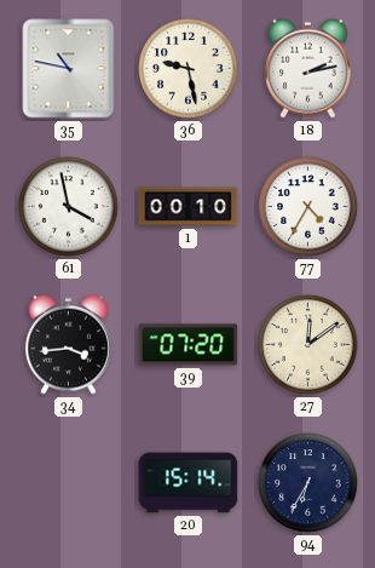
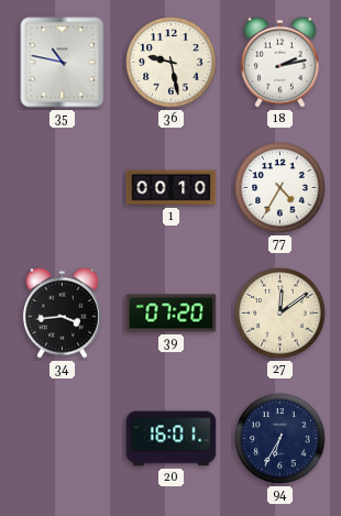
61: 3:58 -> none (69, 207)
20: 15:14 -> 16:01 (172, 439)
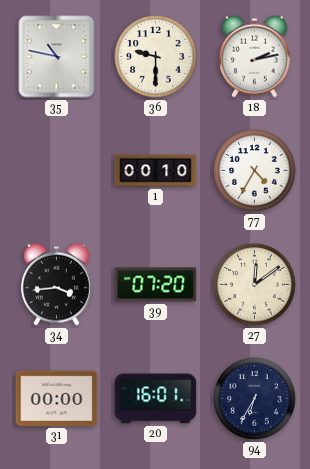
36: 9:28 -> 9:30 (156, 57)
31: none -> 00:00 (57, 398)
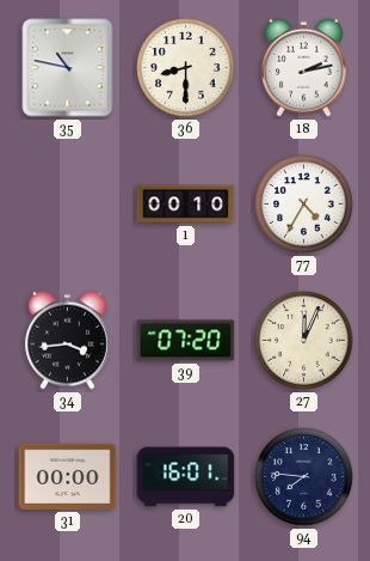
36: 9:30 -> 8:30 (186, 68)
27: 12:09 -> 12:04 (304, 341)
94: 6:35 -> 7:46 (304, 477)
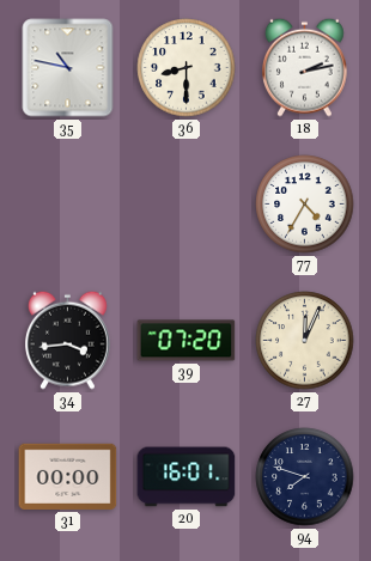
1: 00:10 -> none (186, 205)
94: 7:46 -> 7:48 (305, 477)
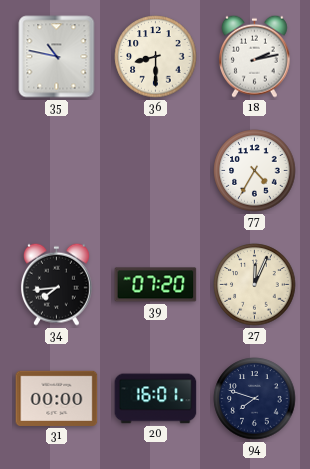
34: 3:44 -> 7:44 (56, 284)
